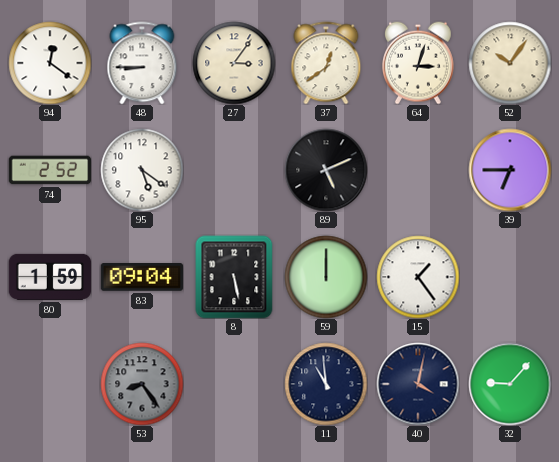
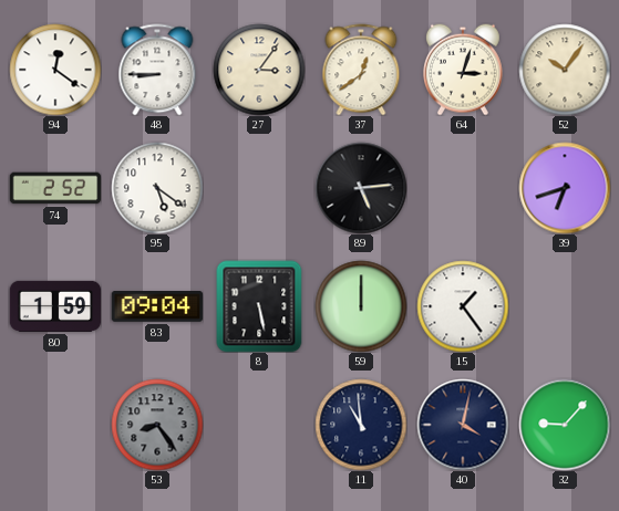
89: 5:11 -> 5:14 (361, 188)
39: 6:45 -> 6:42 (565, 188)
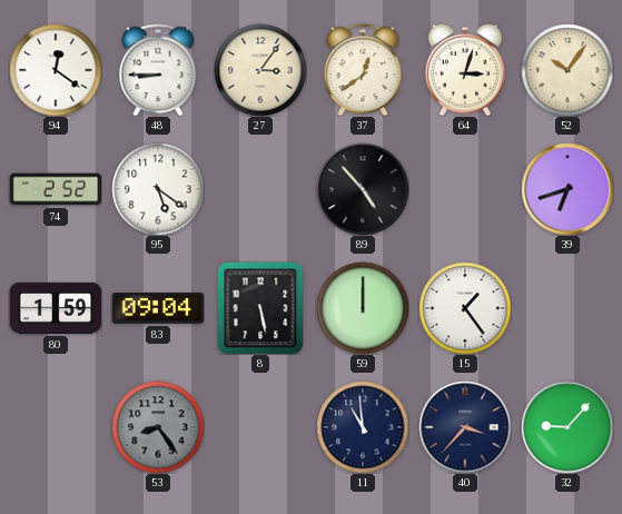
89: 5:14 -> 4:53 (363, 189)
40: 4:02 -> 3:37 (465, 427)
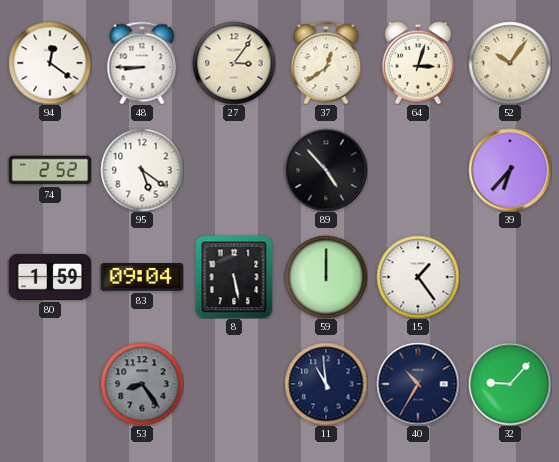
39: 6:42 -> 6:37 (510, 170)
40: 3:37 -> 10:35 (418, 384)
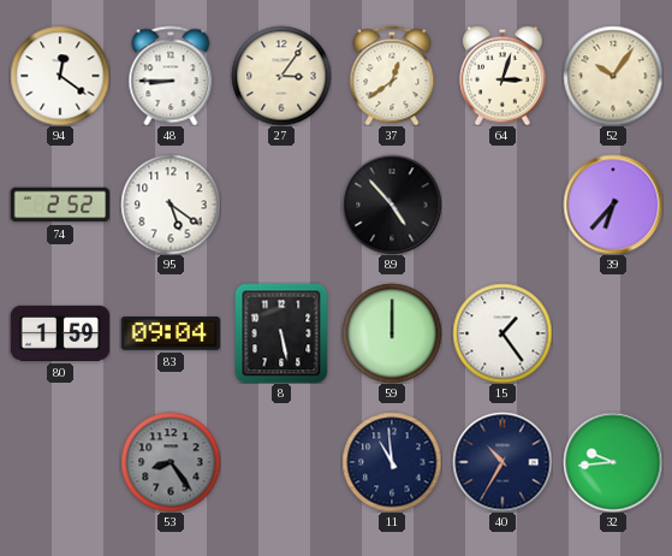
32: 9:07 -> 9:44 (613, 462)
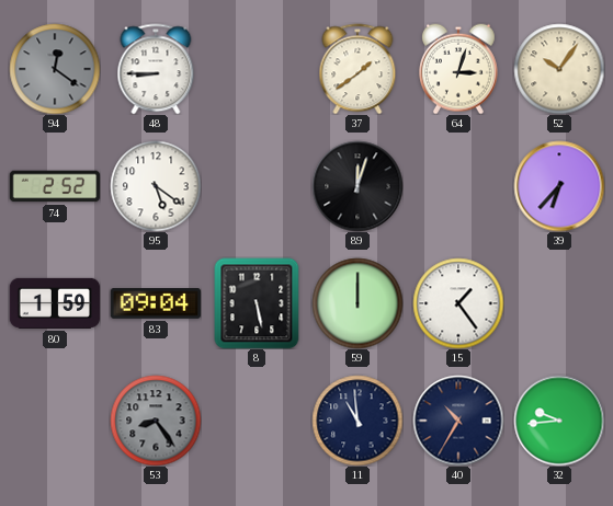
94 dial: white -> grey (55, 69)
27: 3:06 -> none (281, 76)
37: 12:39 -> 1:39 (357, 69)
89: 4:53 -> 12:03 (357, 186)
